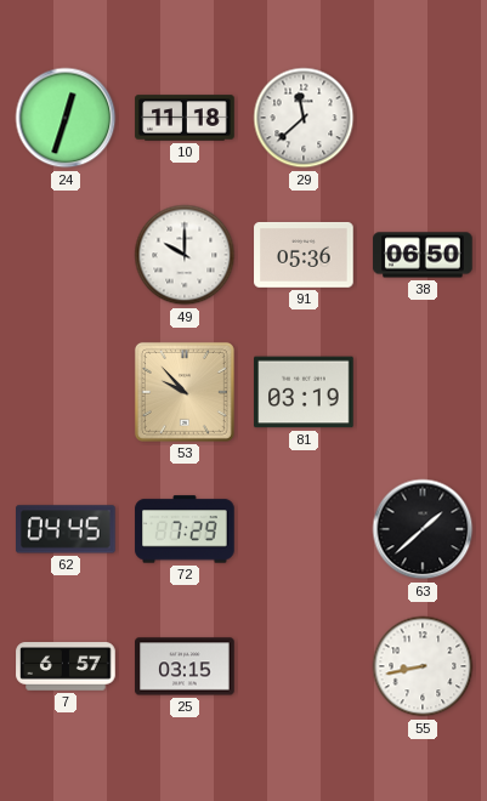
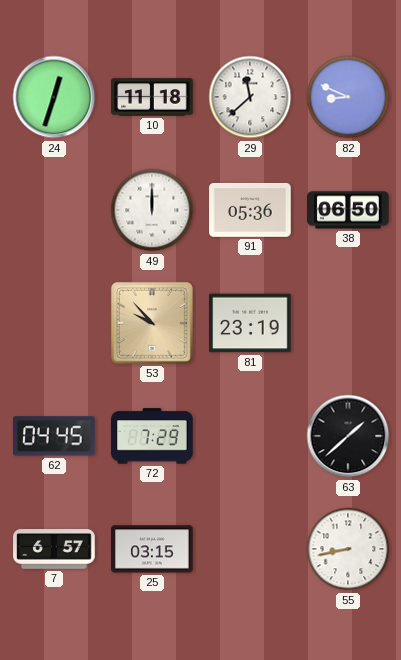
82: none -> 8:49 (348, 97)
49: 10:00 -> 12:00 (152, 210)
81: 03:19 -> 23:19 (250, 323)
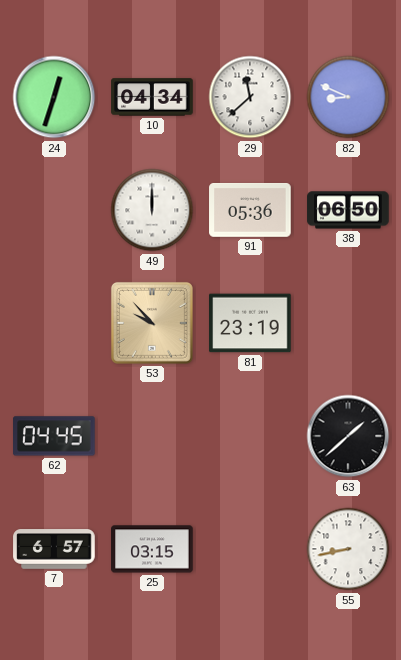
10: 11:18 -> 04:34 (152, 97)
72: 7:29 -> none (152, 436)
